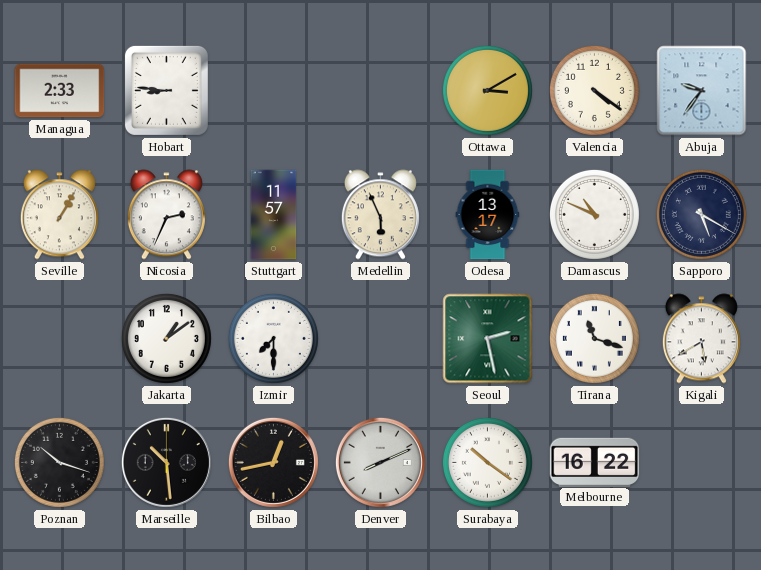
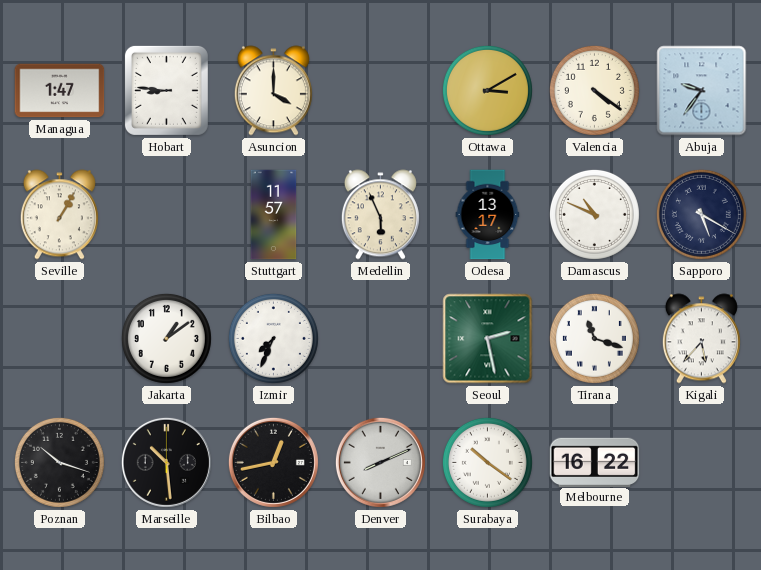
Managua: 2:33 -> 1:47 (60, 91)
Asuncion: none -> 4:00 (273, 91)
Nicosia: 2:34 -> none (166, 215)
Izmir: 7:30 -> 7:34 (273, 338)
Kigali: 5:40 -> 5:37 (701, 339)
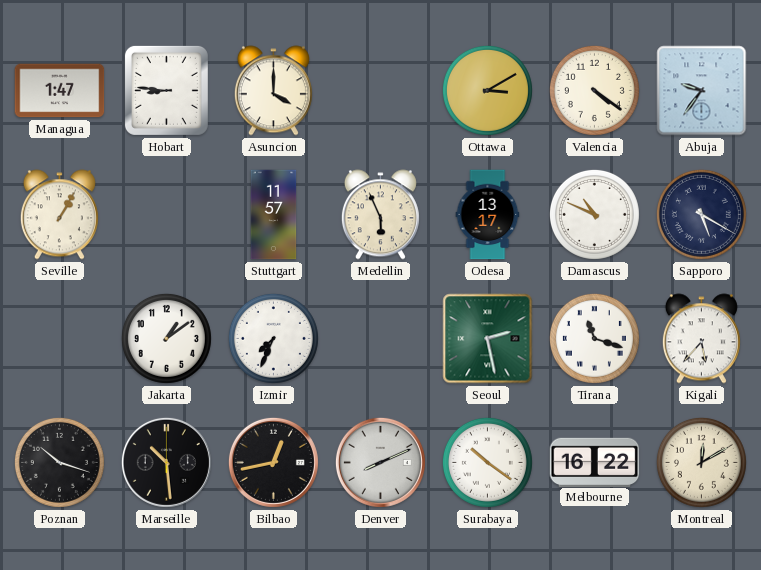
Montreal: none -> 12:10 (701, 462)
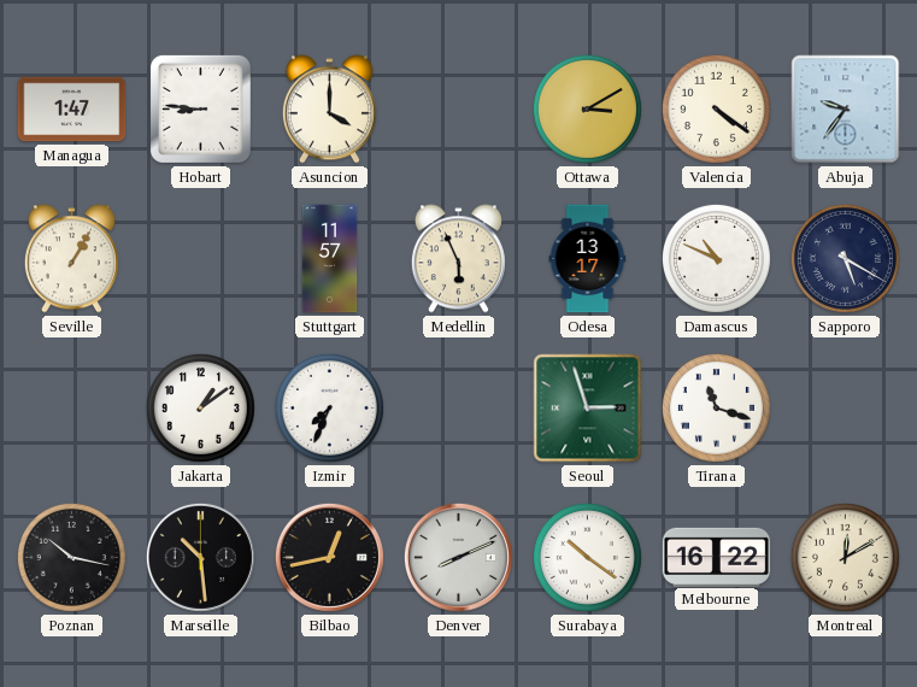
Seoul: 2:28 -> 2:57 (588, 409)
Kigali: 5:37 -> none (701, 339)
Poznan: 10:18 -> 10:17 (71, 557)
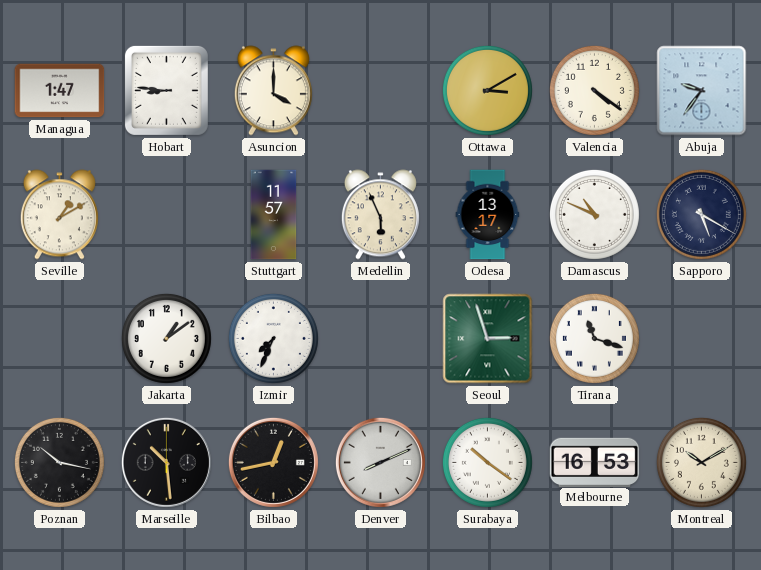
Seville: 1:05 -> 1:10 (59, 215)
Melbourne: 16:22 -> 16:53 (595, 462)
Montreal: 12:10 -> 10:10 (701, 462)
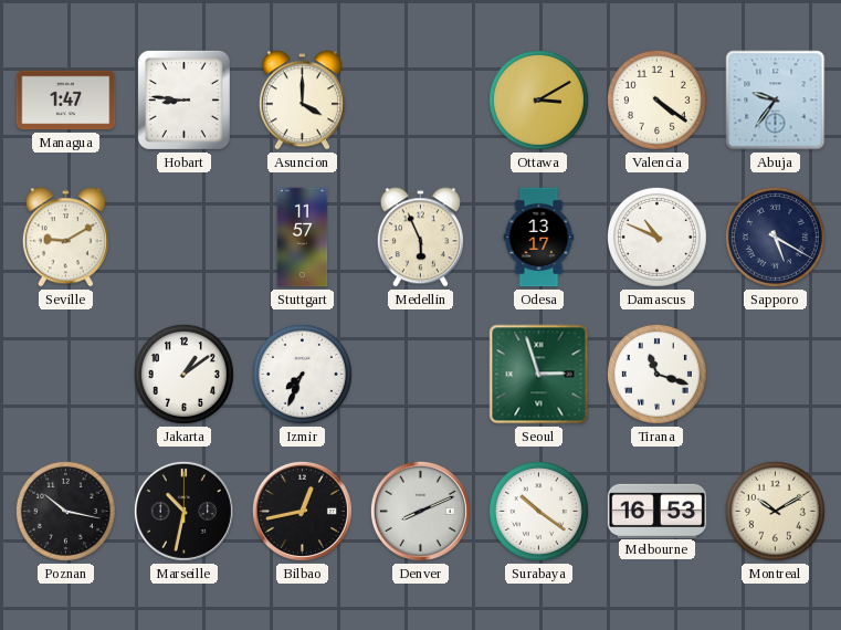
Seville: 1:10 -> 9:10 (65, 238)
Marseille: 10:29 -> 10:32 (183, 511)
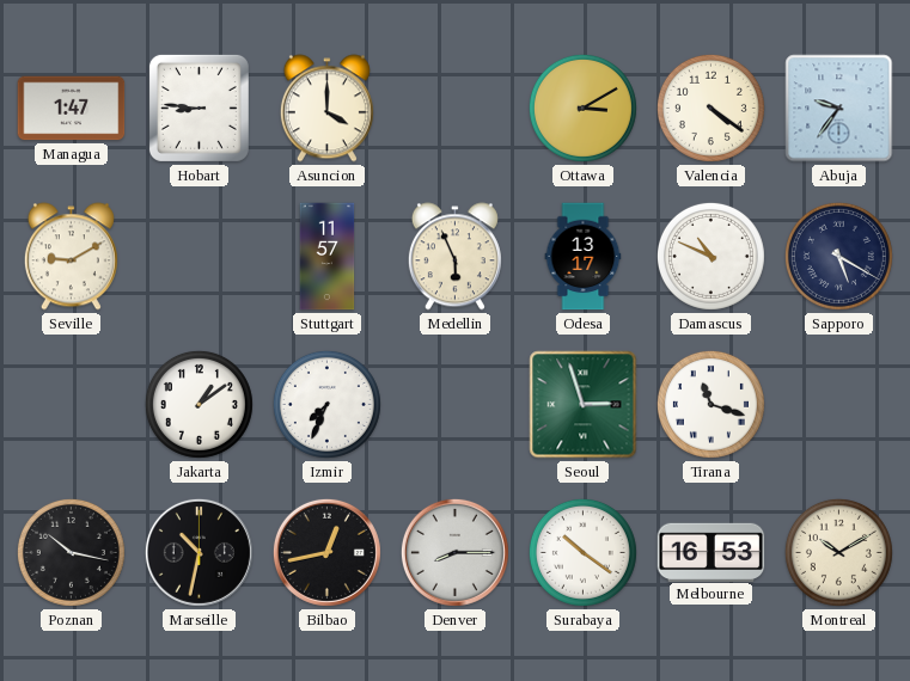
Denver: 8:11 -> 8:15 (454, 552)
